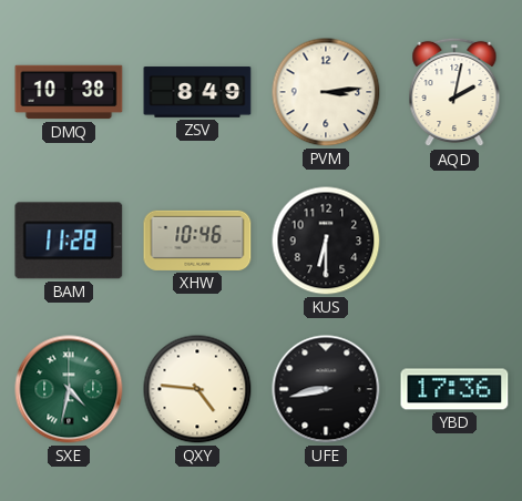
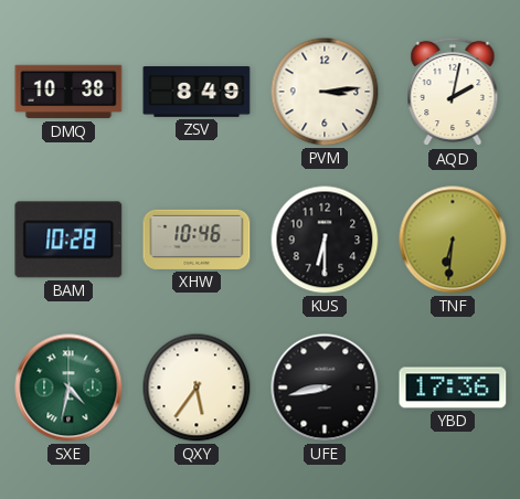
BAM: 11:28 -> 10:28 (68, 240)
TNF: none -> 6:31 (453, 240)
QXY: 4:46 -> 5:36 (197, 387)
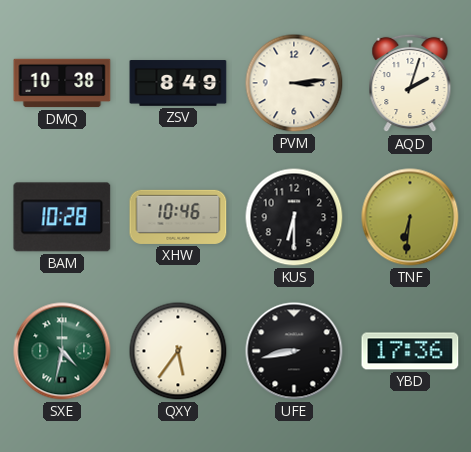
AQD: 2:02 -> 2:03 (410, 83)
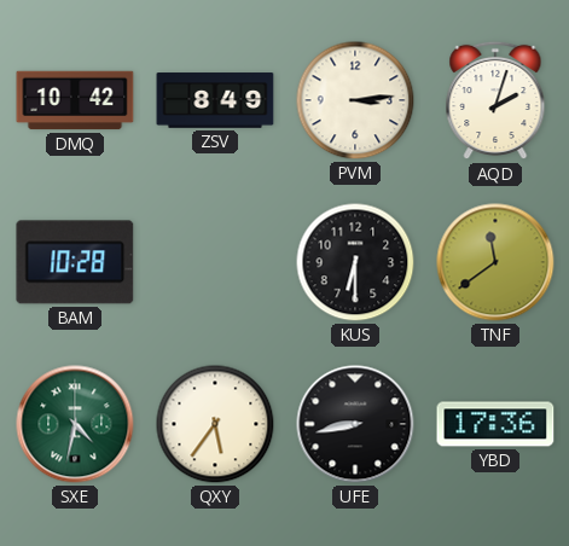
DMQ: 10:38 -> 10:42 (75, 100)
XHW: 10:46 -> none (178, 217)
TNF: 6:31 -> 11:39 (495, 262)
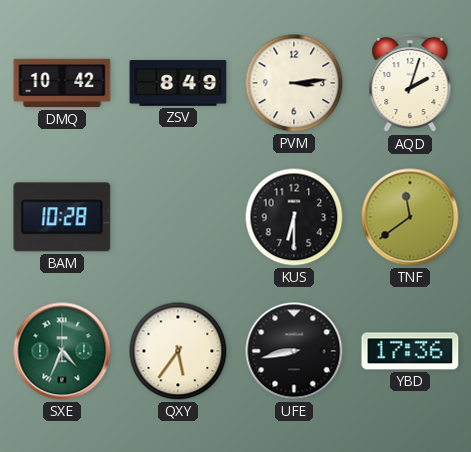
SXE: 4:32 -> 4:34 (62, 351)
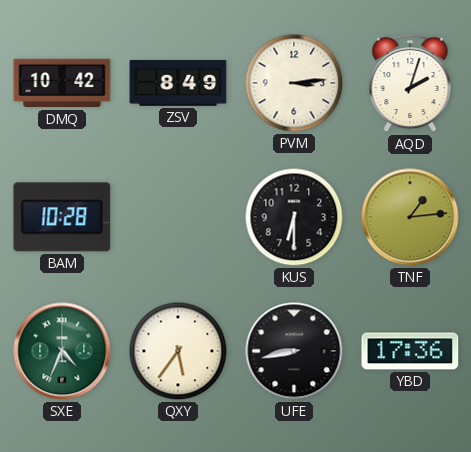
TNF: 11:39 -> 1:14 (410, 217)
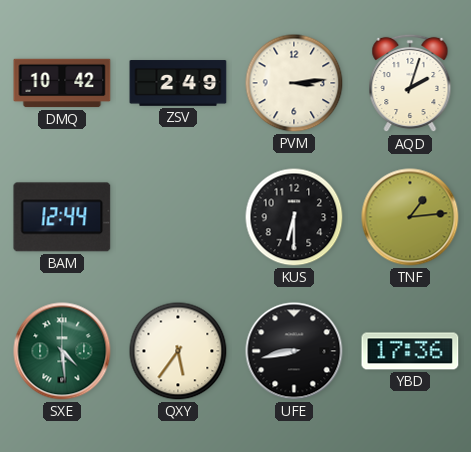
ZSV: 8:49 -> 2:49 (178, 83)
BAM: 10:28 -> 12:44 (62, 217)
SXE: 4:34 -> 4:29 (62, 351)
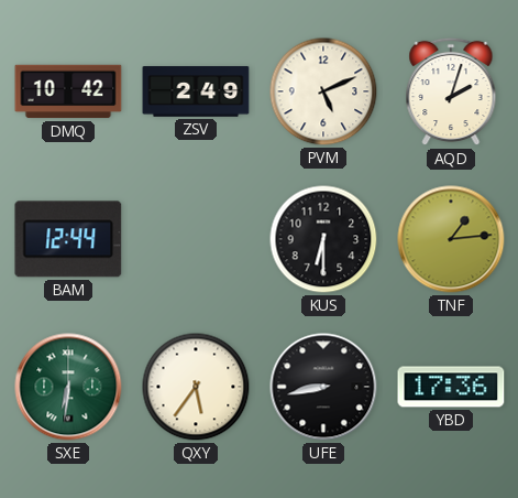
PVM: 3:14 -> 5:11 (323, 91)
SXE: 4:29 -> 6:31 (68, 387)
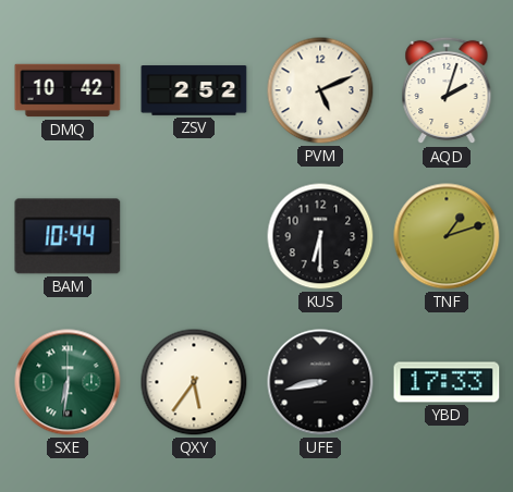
ZSV: 2:49 -> 2:52 (194, 90)
BAM: 12:44 -> 10:44 (68, 236)
TNF: 1:14 -> 1:12 (447, 236)
YBD: 17:36 -> 17:33 (447, 382)
